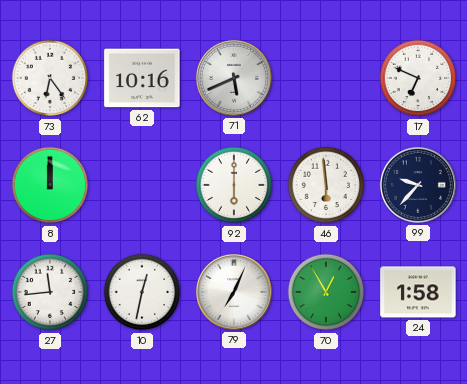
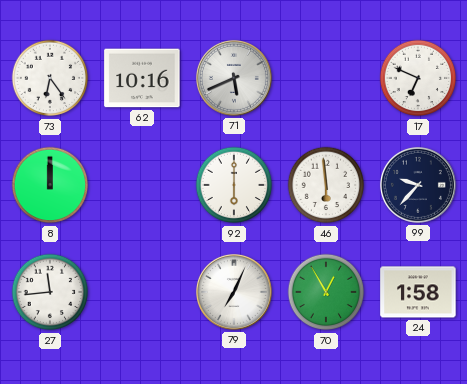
10: 12:32 -> none (142, 292)
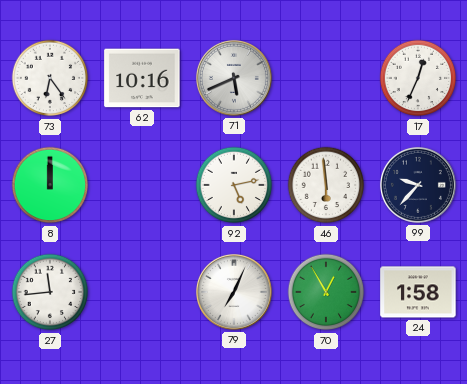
17: 6:49 -> 12:34 (418, 78)
92: 6:00 -> 5:13 (234, 185)
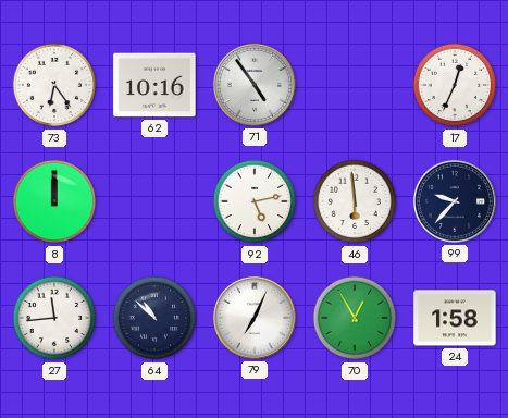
71: 5:41 -> 4:54 (255, 85)
64: none -> 10:52 (154, 318)
